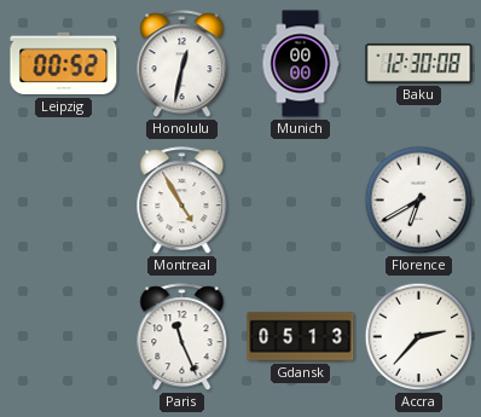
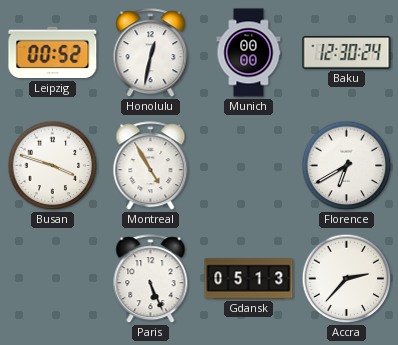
Baku: 12:30:08 -> 12:30:24 (347, 52)
Busan: none -> 3:48 (53, 166)
Paris: 11:26 -> 5:26 (151, 279)
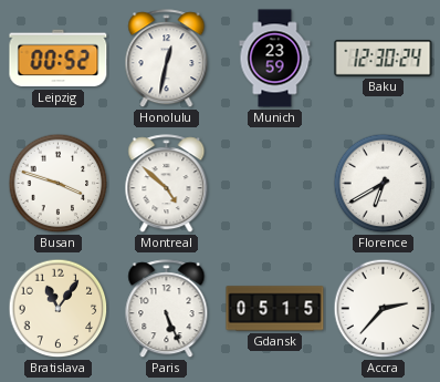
Munich: 00:00 -> 23:59 (275, 59)
Montreal: 4:55 -> 4:52 (167, 184)
Bratislava: none -> 11:06 (59, 309)
Gdansk: 05:13 -> 05:15 (275, 309)
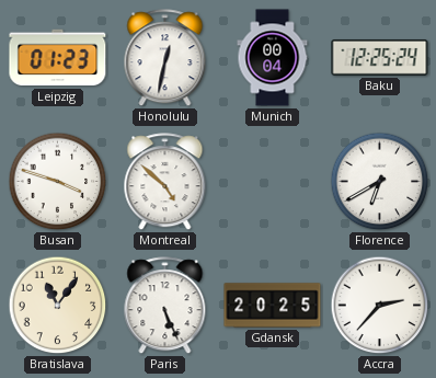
Leipzig: 00:52 -> 01:23 (58, 58)
Munich: 23:59 -> 00:04 (273, 58)
Baku: 12:30 -> 12:25 (380, 57)
Gdansk: 05:15 -> 20:25 (273, 306)
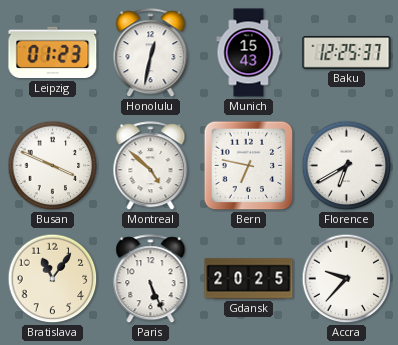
Munich: 00:04 -> 15:43 (249, 53)
Baku: 12:25:24 -> 12:25:37 (347, 52)
Busan: 3:48 -> 3:49 (53, 166)
Bern: none -> 6:47 (249, 166)
Accra: 2:37 -> 9:37 (347, 279)
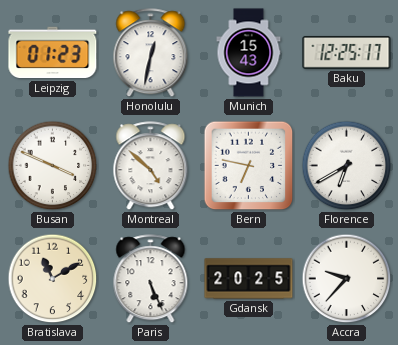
Baku: 12:25:37 -> 12:25:17 (347, 52)
Bratislava: 11:06 -> 11:10 (53, 279)
